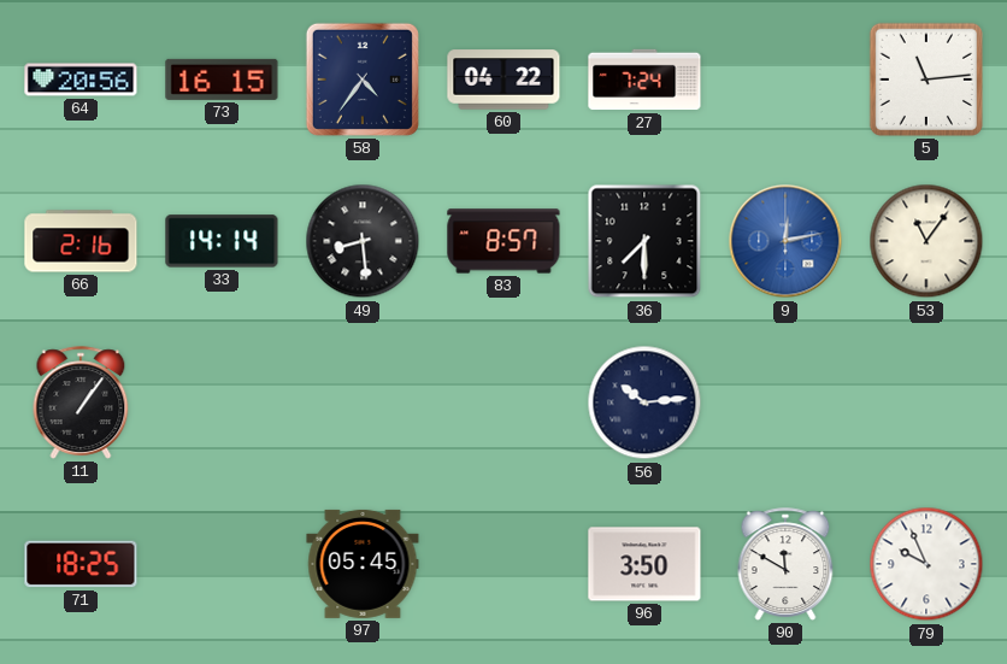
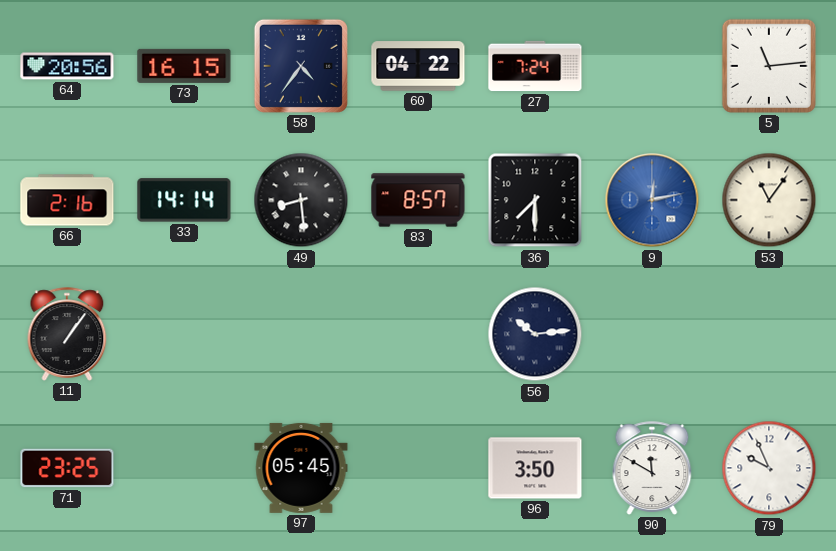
71: 18:25 -> 23:25 (67, 468)
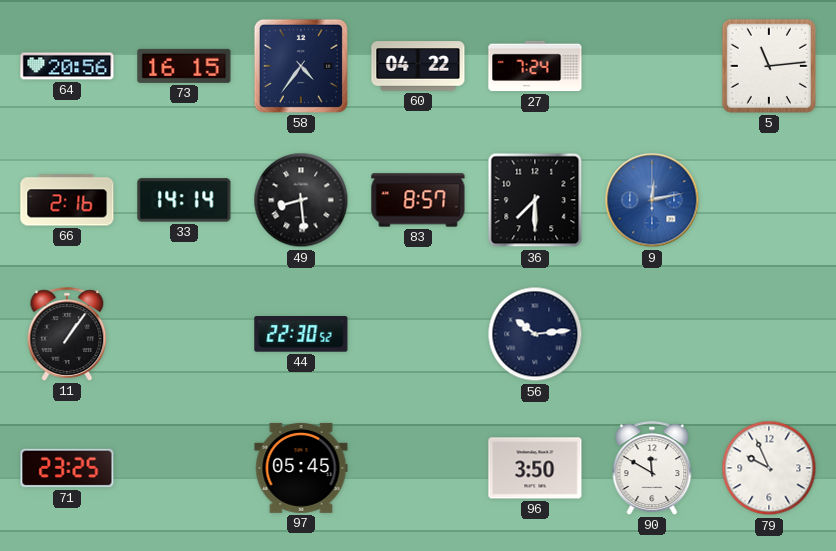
53: 11:06 -> none (769, 200)
44: none -> 22:30 (301, 334)
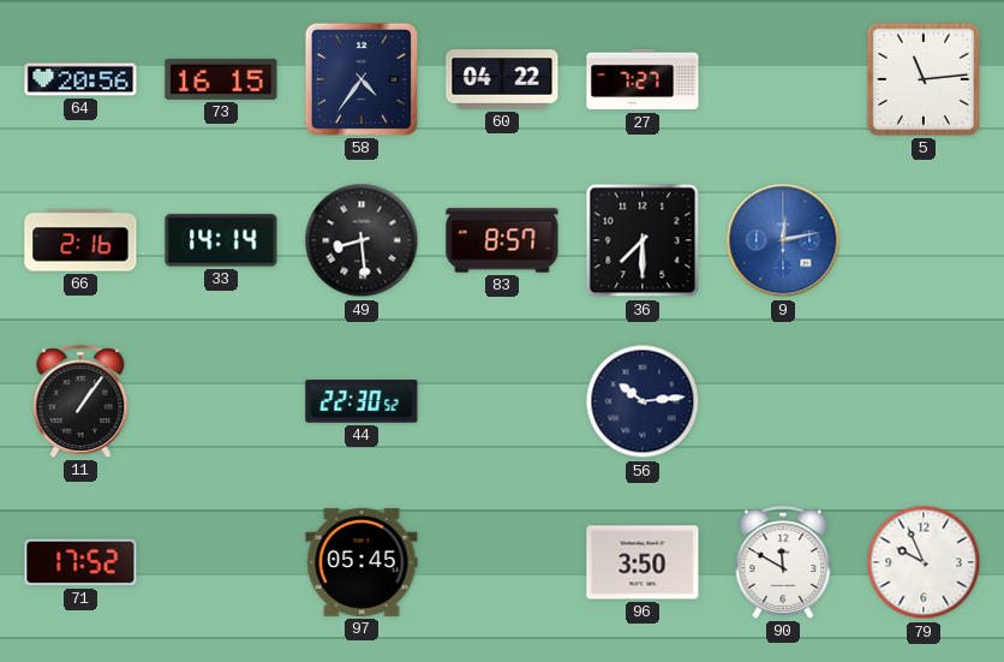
27: 7:24 -> 7:27 (643, 79)
71: 23:25 -> 17:52 (80, 562)
